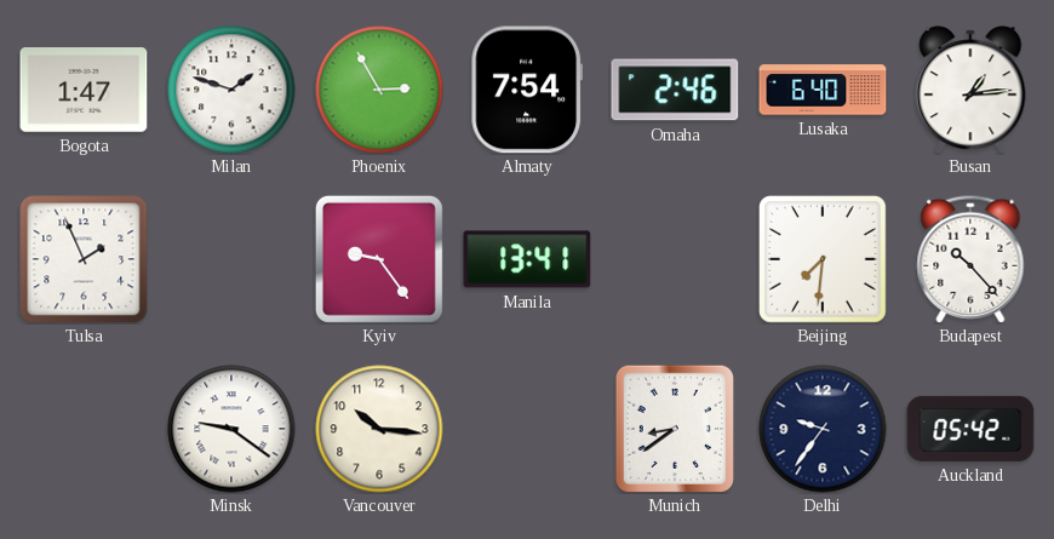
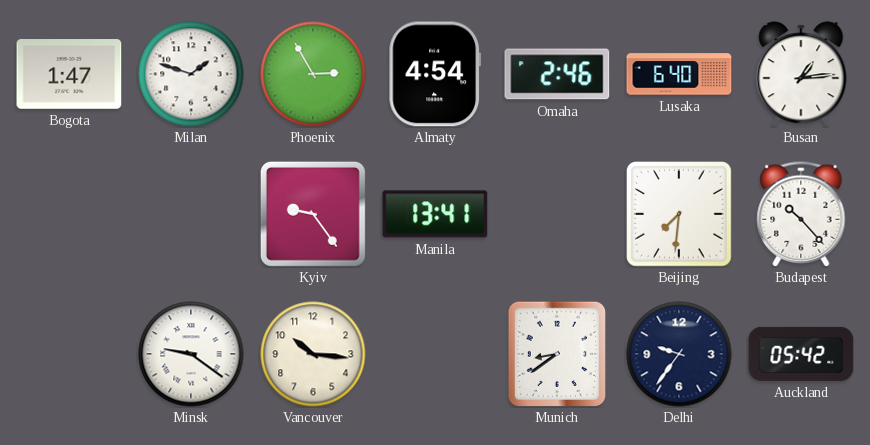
Almaty: 7:54 -> 4:54 (435, 74)
Tulsa: 1:56 -> none (84, 259)
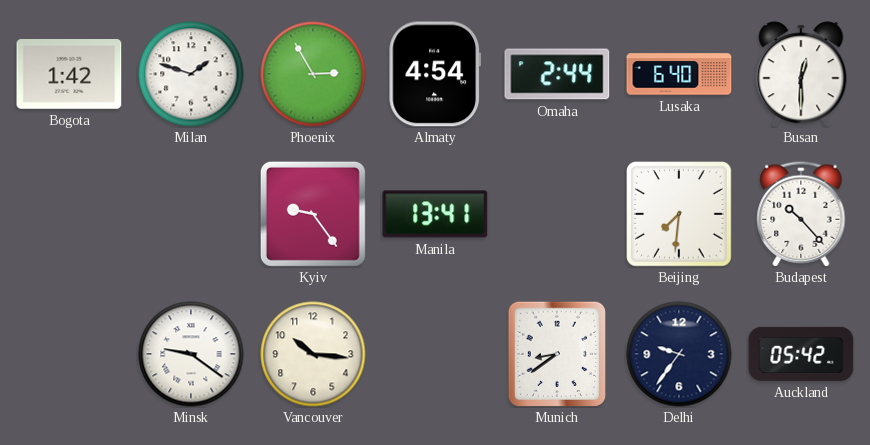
Bogota: 1:47 -> 1:42 (69, 75)
Omaha: 2:46 -> 2:44 (557, 74)
Busan: 1:14 -> 12:30 (801, 74)
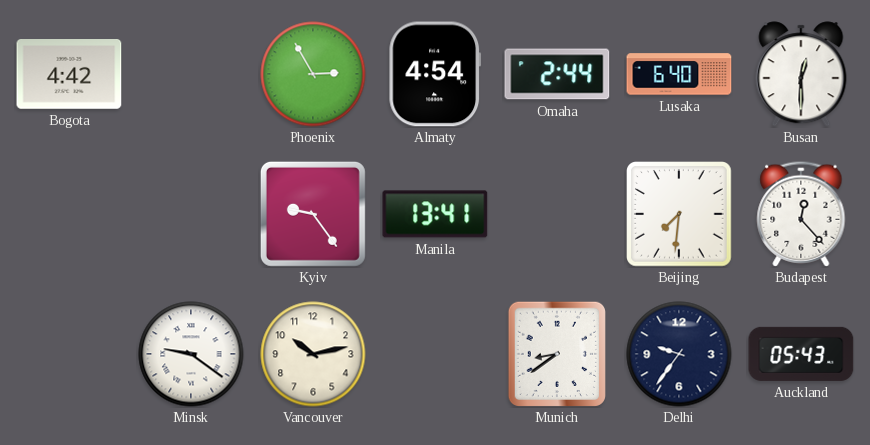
Bogota: 1:42 -> 4:42 (69, 75)
Milan: 1:48 -> none (191, 74)
Budapest: 10:23 -> 12:23 (801, 214)
Vancouver: 10:16 -> 10:13 (313, 354)
Auckland: 05:42 -> 05:43 (801, 354)
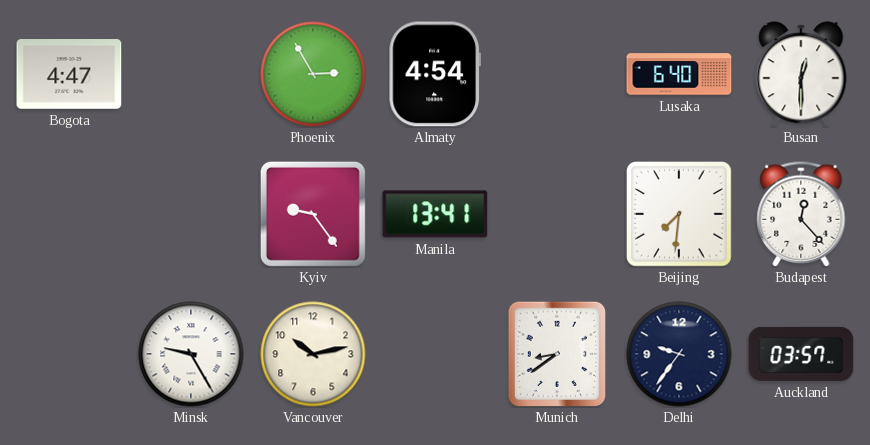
Bogota: 4:42 -> 4:47 (69, 75)
Omaha: 2:44 -> none (557, 74)
Minsk: 9:21 -> 9:25 (191, 354)
Auckland: 05:43 -> 03:57 (801, 354)
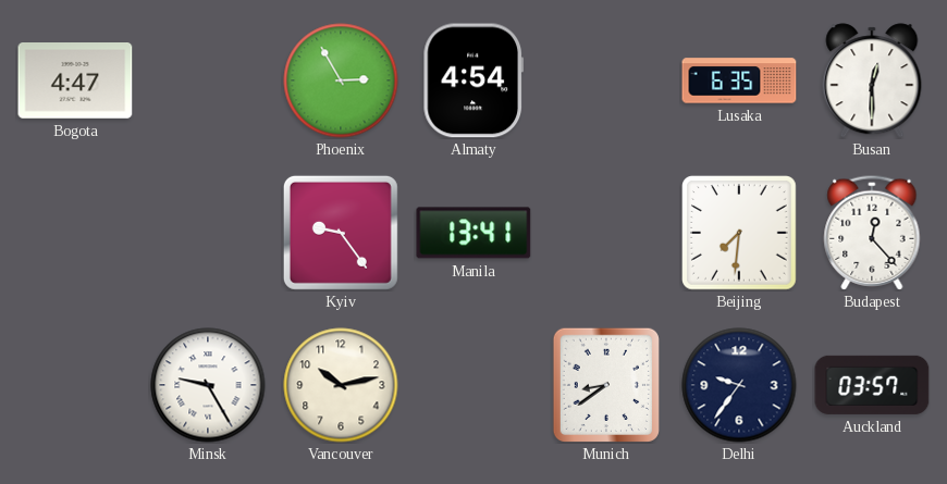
Lusaka: 6:40 -> 6:35 (739, 80)
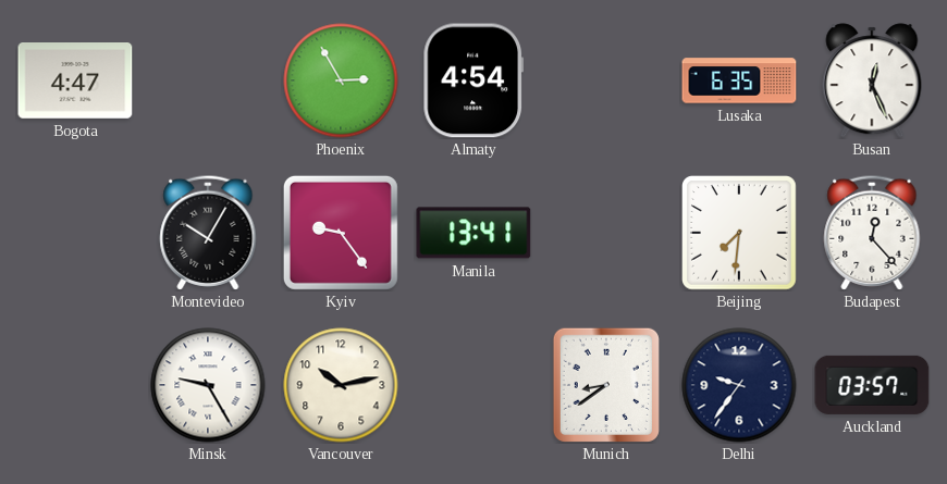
Busan: 12:30 -> 12:26 (872, 80)
Montevideo: none -> 10:05 (208, 233)
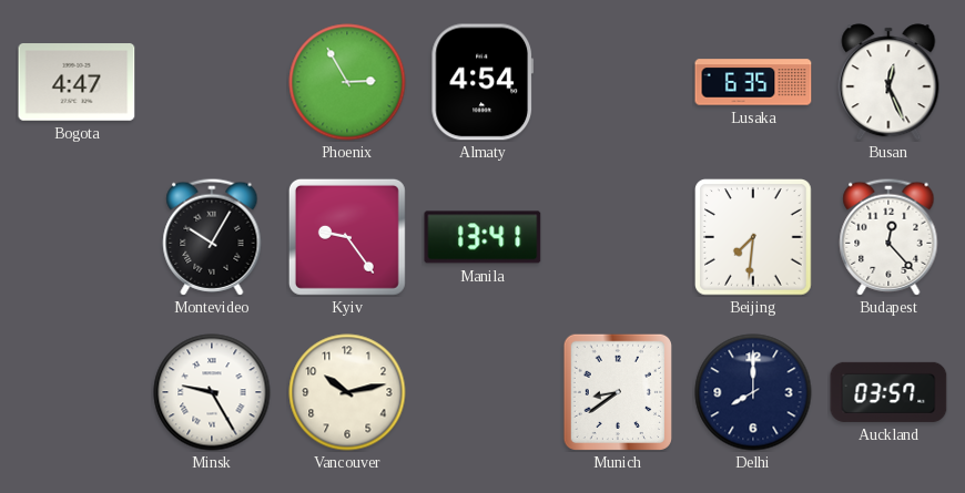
Delhi: 9:36 -> 8:00 (753, 392)
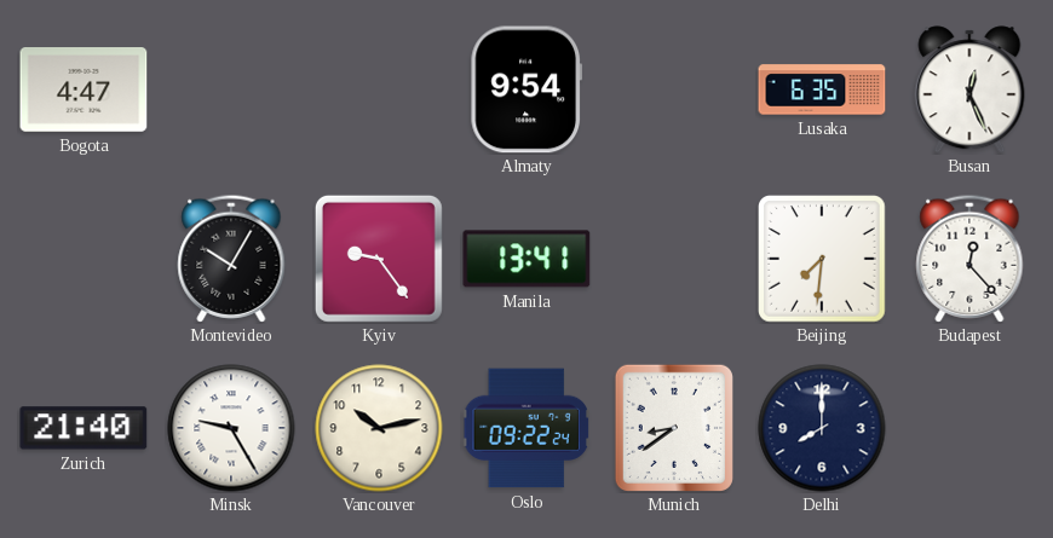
Phoenix: 2:55 -> none (347, 82)
Almaty: 4:54 -> 9:54 (526, 89)
Zurich: none -> 21:40 (84, 428)
Oslo: none -> 09:22 (526, 428)
Auckland: 03:57 -> none (888, 392)
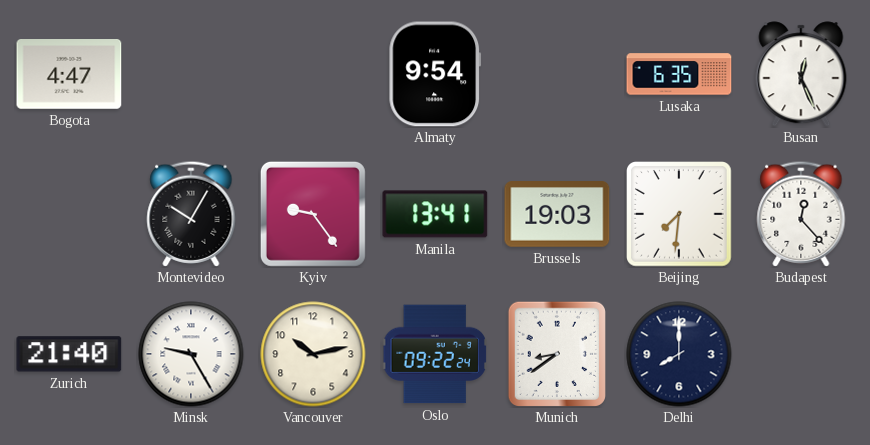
Brussels: none -> 19:03 (557, 214)
